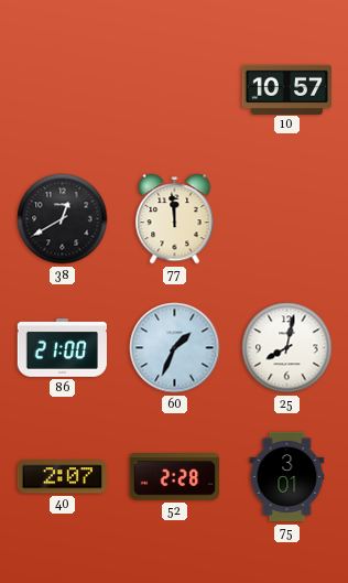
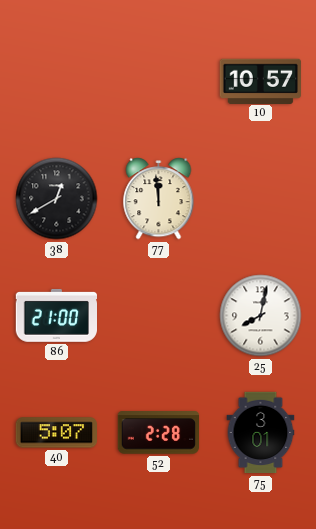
60: 1:34 -> none (175, 348)
40: 2:07 -> 5:07 (56, 433)
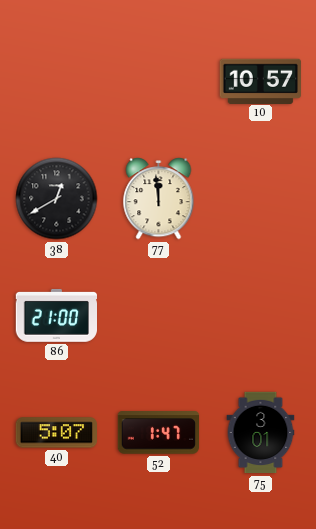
25: 8:02 -> none (261, 316)
52: 2:28 -> 1:47 (159, 433)
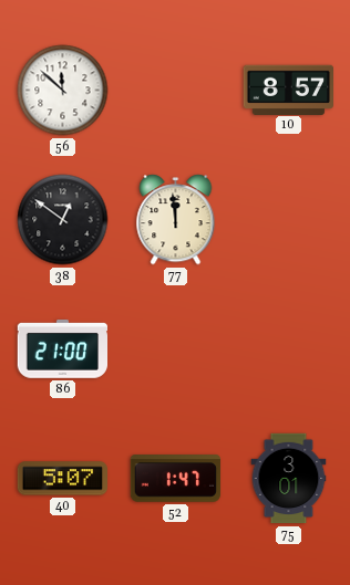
56: none -> 11:52 (63, 91)
10: 10:57 -> 8:57 (288, 90)
38: 12:40 -> 12:51 (63, 220)
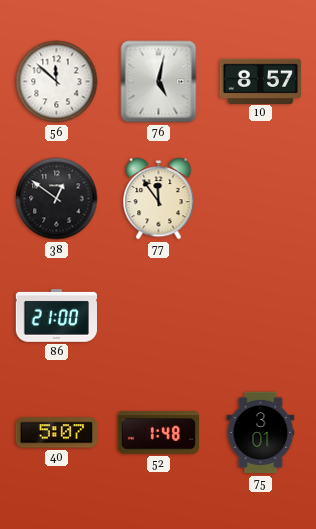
76: none -> 5:02 (159, 82)
77: 11:59 -> 11:54 (159, 199)
52: 1:47 -> 1:48 (159, 433)
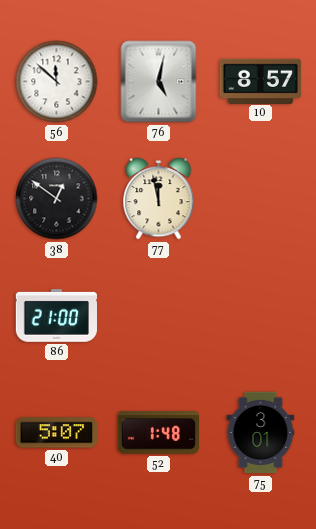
77: 11:54 -> 11:58 (159, 199)
